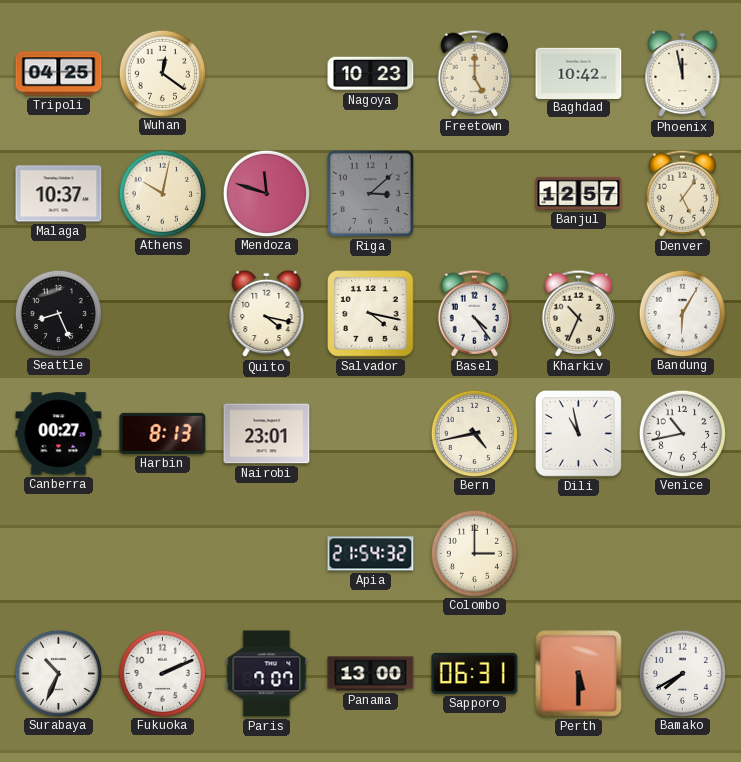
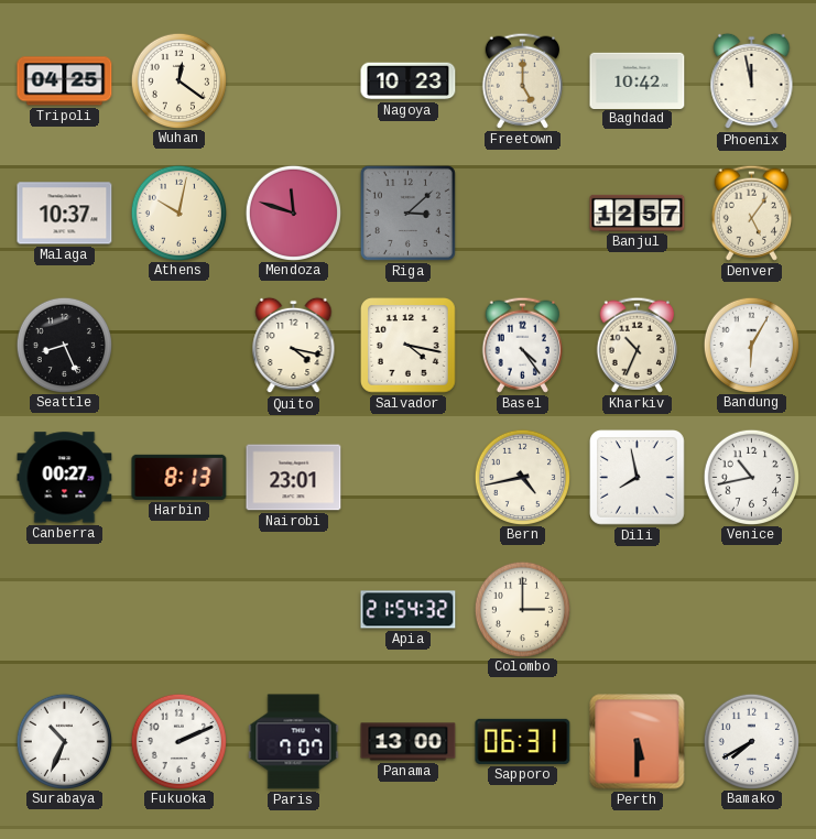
Dili: 10:58 -> 7:58 (638, 478)
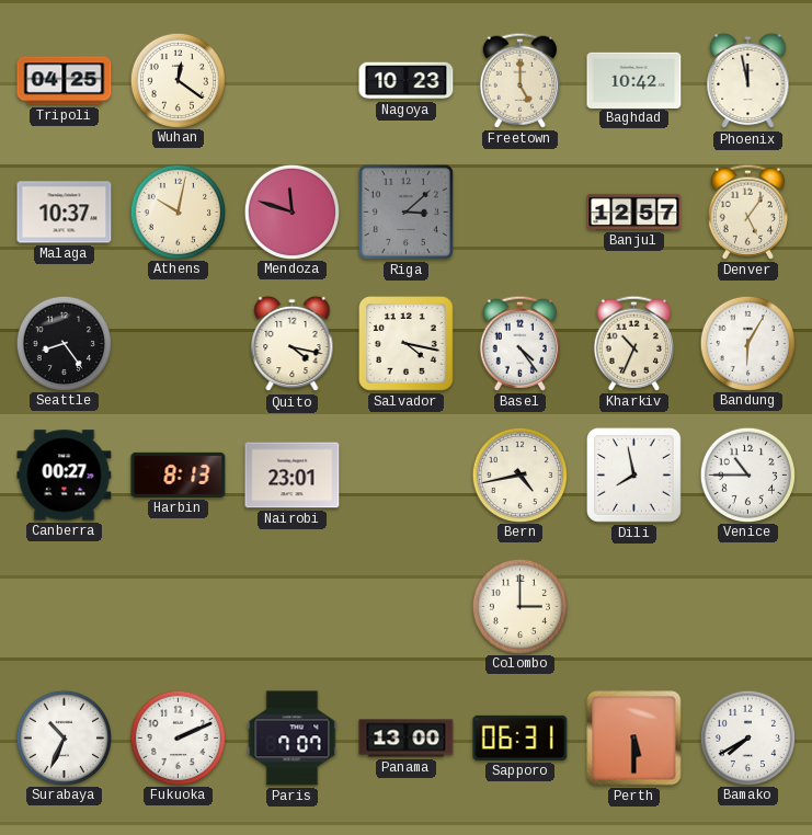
Seattle: 8:26 -> 8:24 (64, 343)
Venice: 10:43 -> 10:45 (747, 474)
Apia: 21:54 -> none (409, 610)
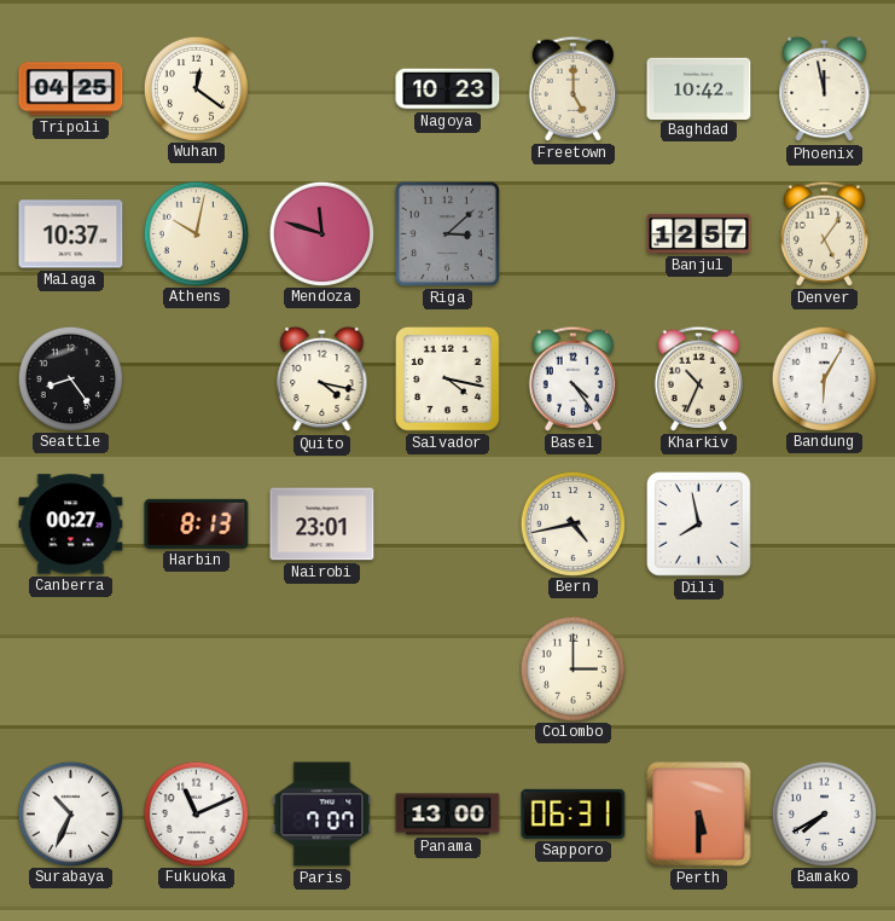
Venice: 10:45 -> none (747, 474)
Fukuoka: 2:11 -> 11:11 (196, 813)
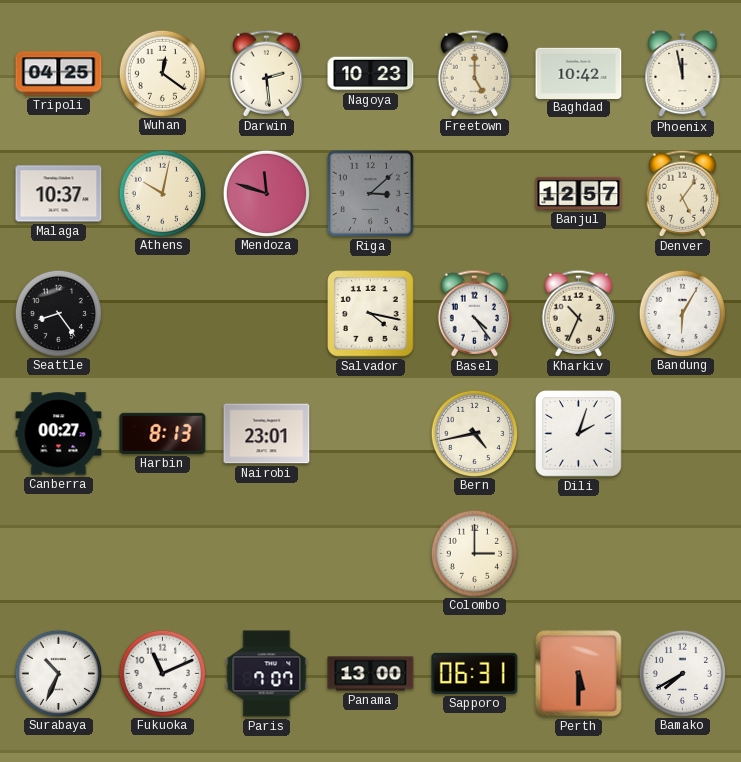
Darwin: none -> 2:29 (266, 73)
Quito: 4:17 -> none (322, 380)
Dili: 7:58 -> 2:03 (579, 434)
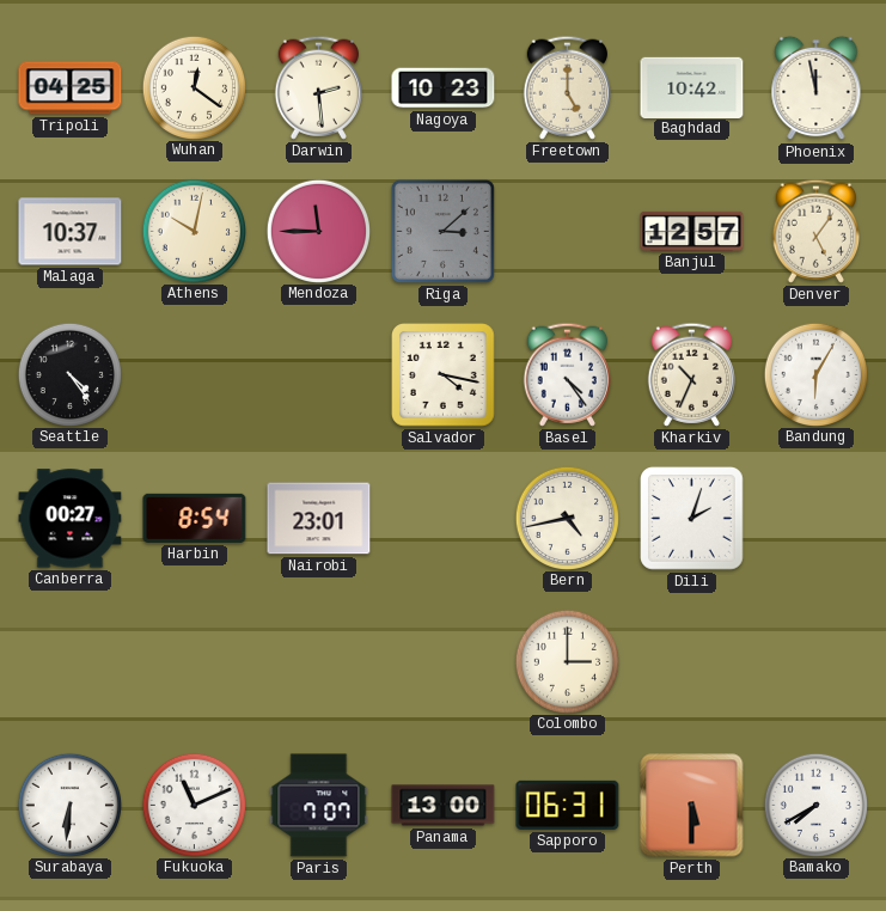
Mendoza: 11:48 -> 11:45 (318, 231)
Seattle: 8:24 -> 4:24 (69, 374)
Harbin: 8:13 -> 8:54 (195, 518)
Surabaya: 10:34 -> 6:31 (69, 805)
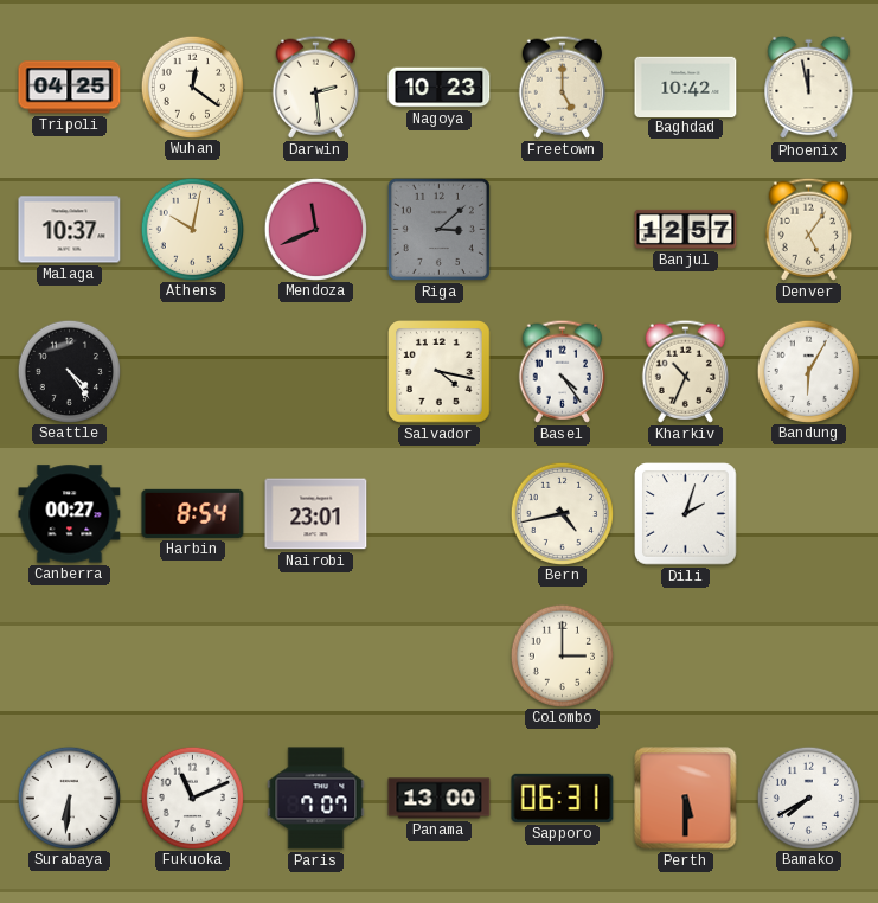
Mendoza: 11:45 -> 11:41 (315, 229)
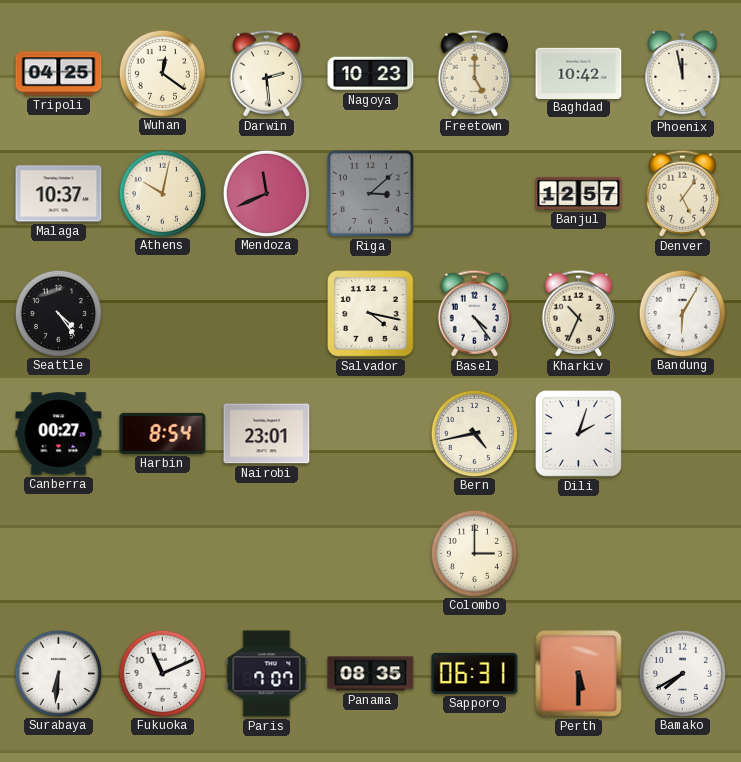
Panama: 13:00 -> 08:35 (371, 674)
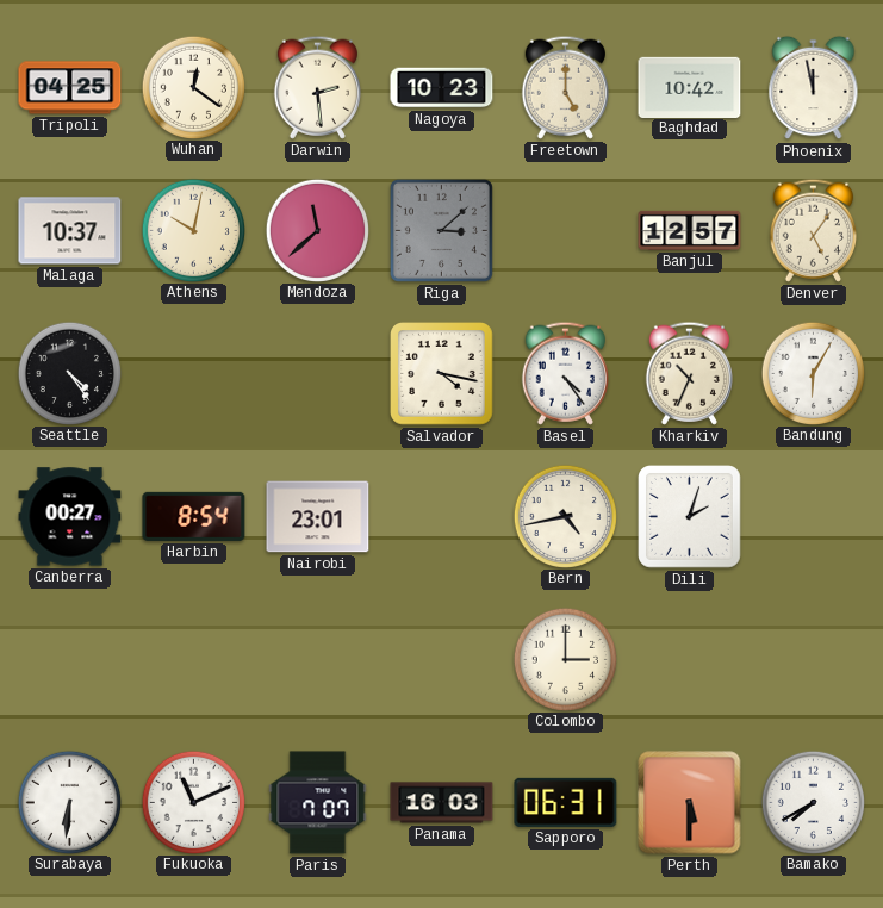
Mendoza: 11:41 -> 11:38 (317, 230)
Panama: 08:35 -> 16:03 (442, 803)
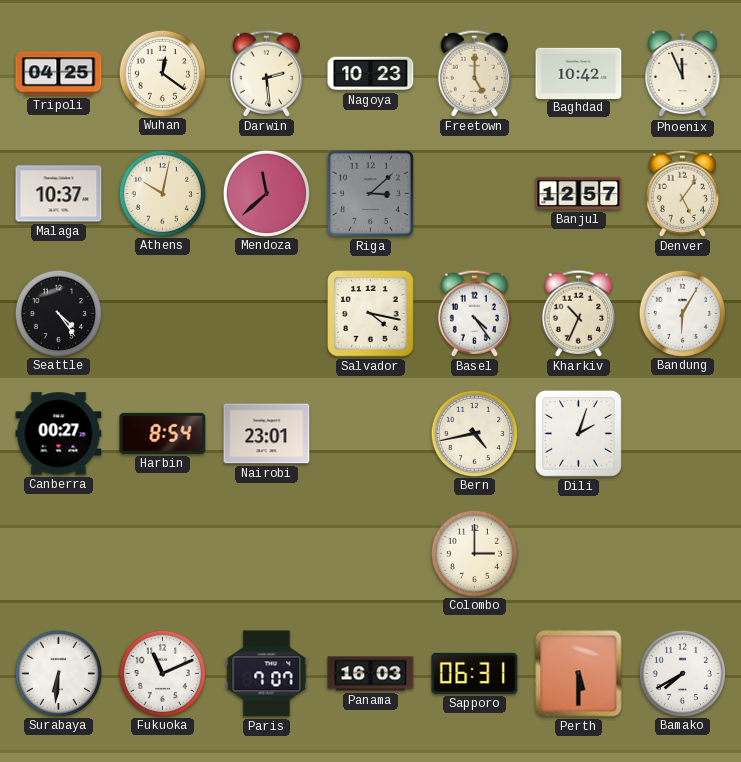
Phoenix: 11:58 -> 11:56 (683, 74)
